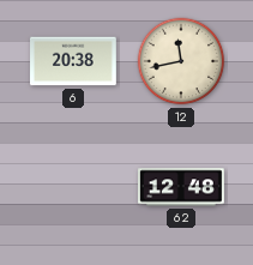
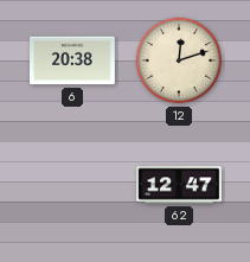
12: 11:43 -> 12:12 (179, 60)
62: 12:48 -> 12:47 (180, 185)
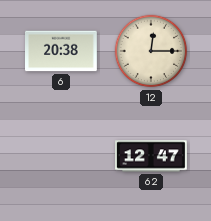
12: 12:12 -> 12:15 (151, 51)
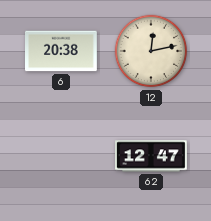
12: 12:15 -> 12:13 (151, 51)
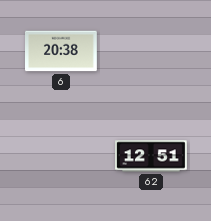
12: 12:13 -> none (151, 51)
62: 12:47 -> 12:51 (152, 156)
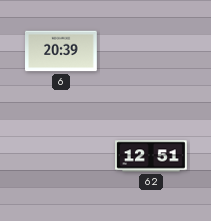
6: 20:38 -> 20:39 (62, 51)
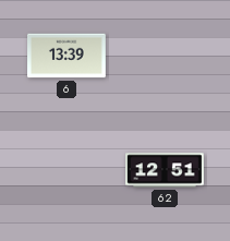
6: 20:39 -> 13:39 (68, 56)
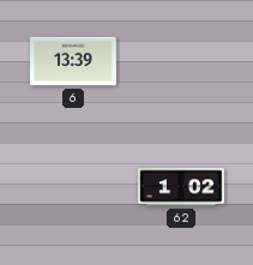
62: 12:51 -> 1:02 (182, 187)
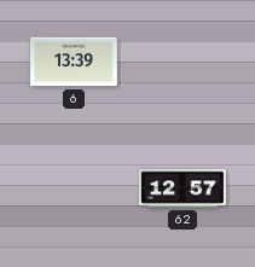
62: 1:02 -> 12:57 (184, 188)
